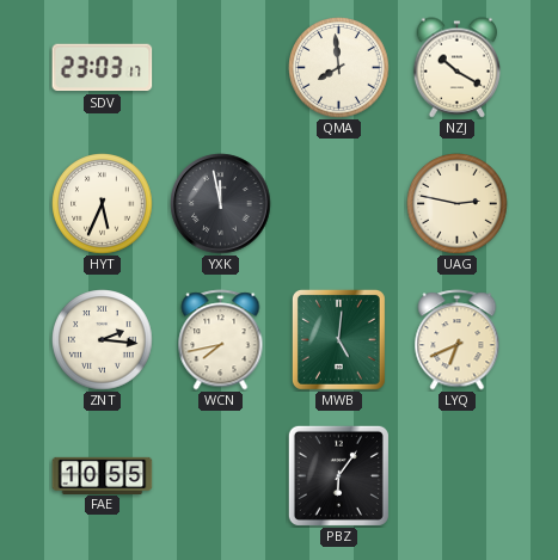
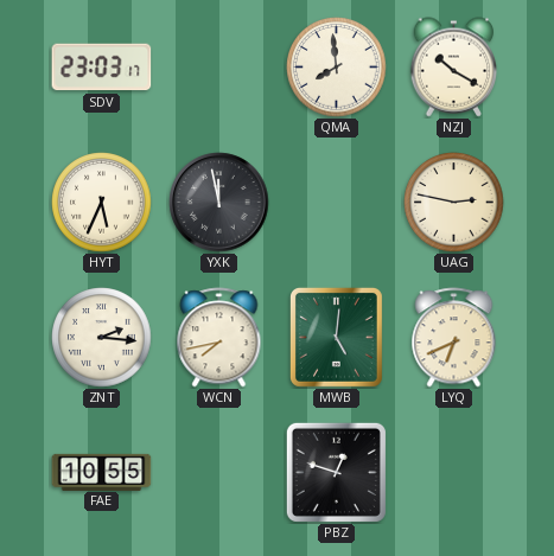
PBZ: 6:06 -> 12:48 (336, 472)
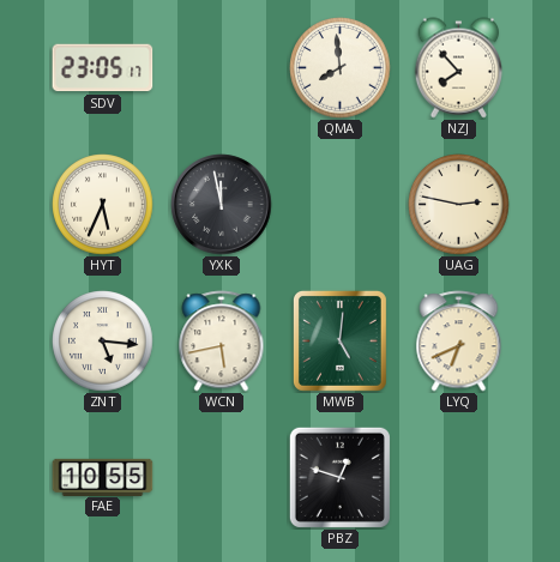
SDV: 23:03 -> 23:05 (103, 68)
NZJ: 10:20 -> 7:53 (459, 68)
ZNT: 2:16 -> 5:16 (103, 342)
WCN: 7:43 -> 5:43 (222, 342)
